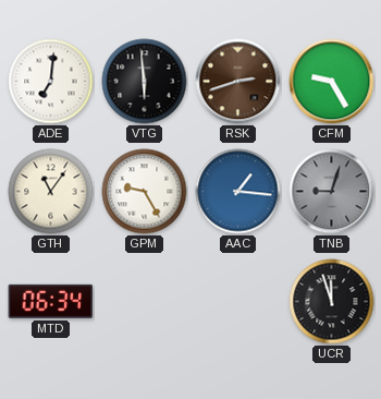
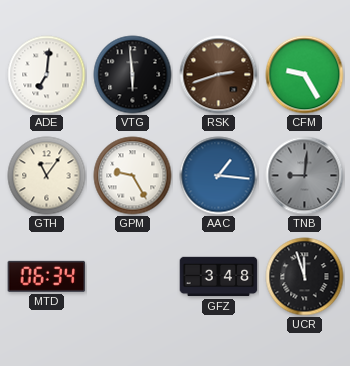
TNB: 9:03 -> 9:01 (305, 176)
GFZ: none -> 3:48 (219, 277)
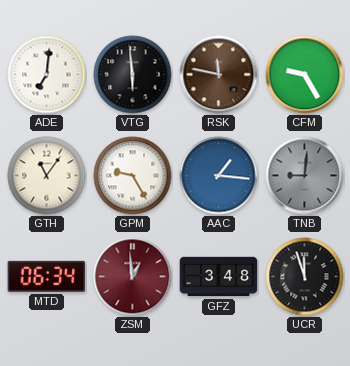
RSK: 2:42 -> 11:47 (219, 75)
ZSM: none -> 12:59 (133, 277)
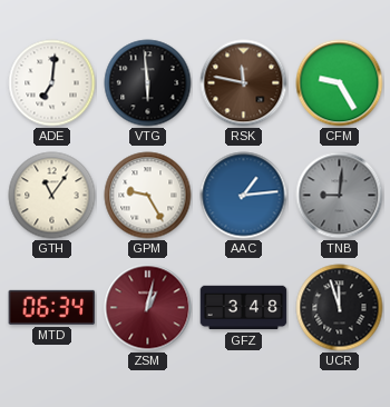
AAC: 1:16 -> 1:14 (244, 196)
ZSM: 12:59 -> 1:02 (148, 308)
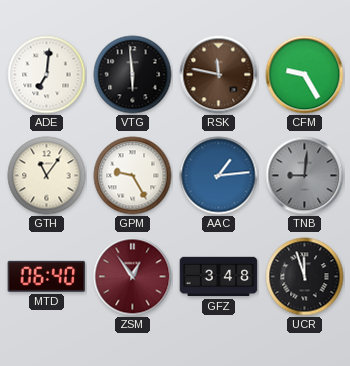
MTD: 06:34 -> 06:40 (47, 276)
ZSM: 1:02 -> 12:54 (133, 277)
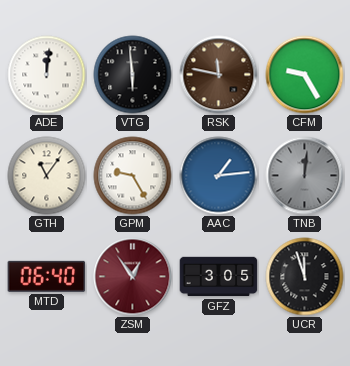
ADE: 7:01 -> 12:01 (47, 75)
TNB: 9:01 -> 12:01 (305, 176)
GFZ: 3:48 -> 3:05 (219, 277)
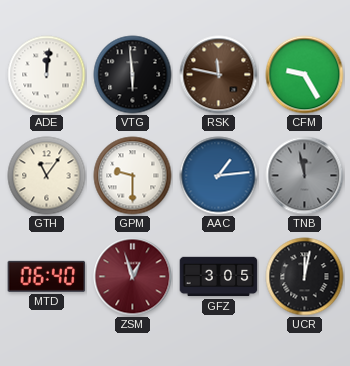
GPM: 9:25 -> 9:30 (133, 176)
TNB: 12:01 -> 11:58 (305, 176)
ZSM: 12:54 -> 12:57 (133, 277)
UCR: 11:57 -> 12:02 (305, 277)
